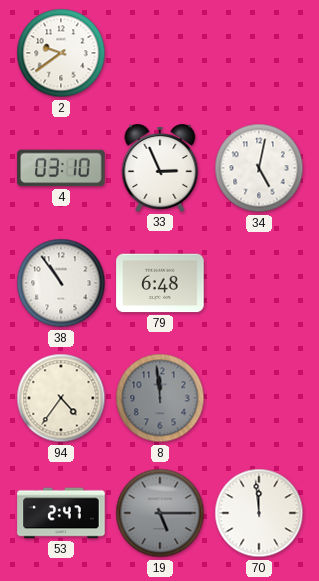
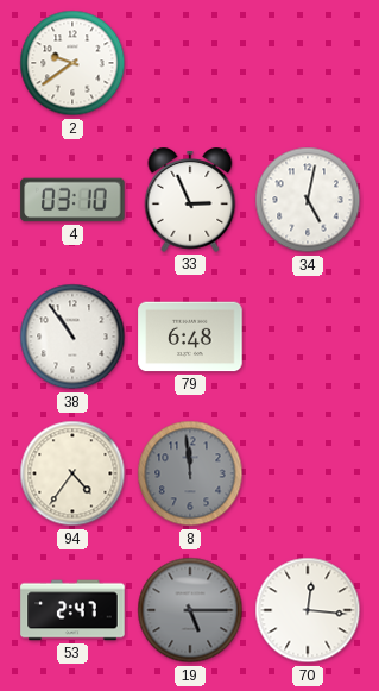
70: 11:59 -> 12:16 (308, 610)
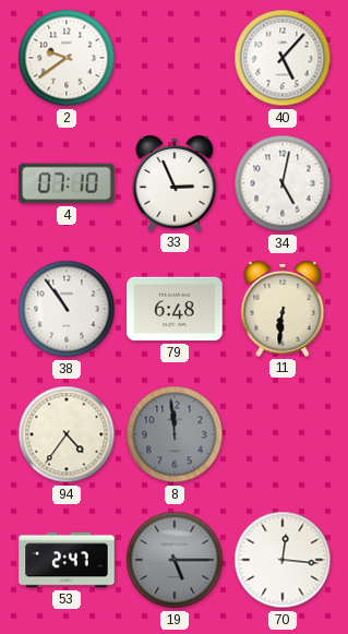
40: none -> 5:07 (283, 58)
4: 03:10 -> 07:10 (67, 183)
11: none -> 6:31 (283, 310)
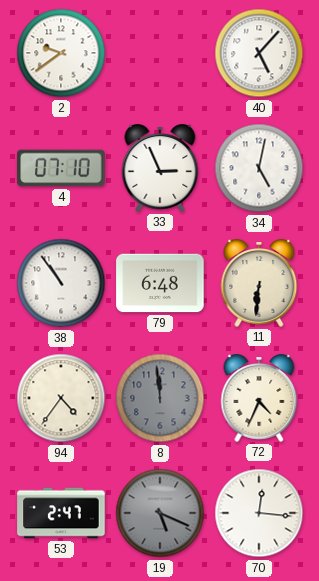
72: none -> 4:34 (259, 399)
19: 5:15 -> 5:19 (160, 513)
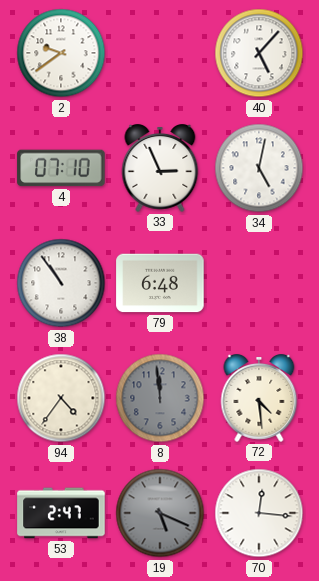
11: 6:31 -> none (259, 284)
72: 4:34 -> 4:29 (259, 399)
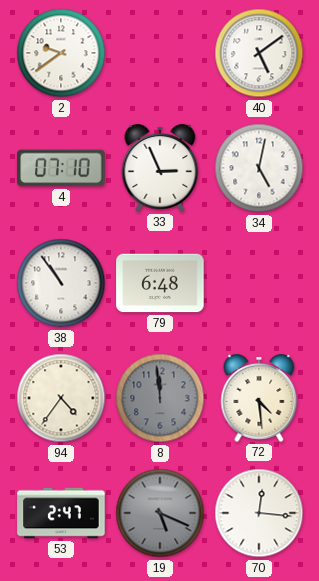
40: 5:07 -> 5:09 (259, 53)
